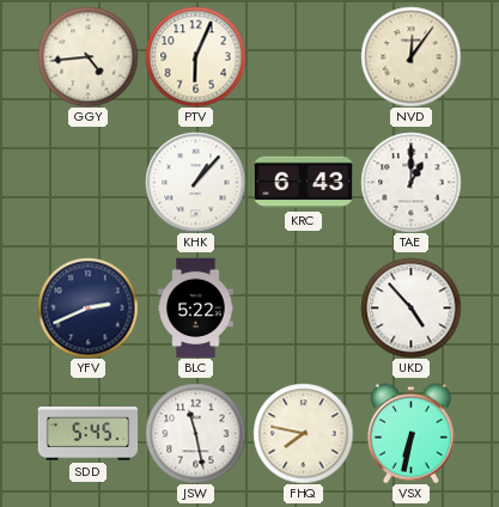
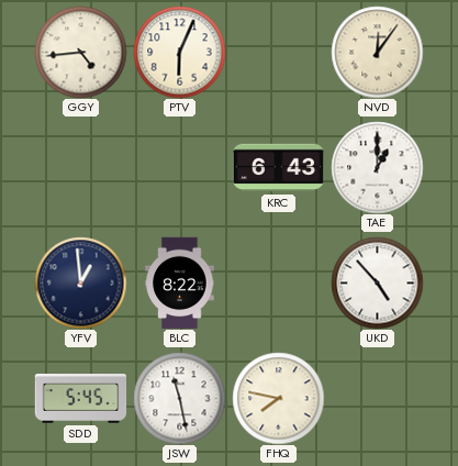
KHK: 1:07 -> none (195, 182)
YFV: 2:41 -> 12:59 (80, 282)
BLC: 5:22 -> 8:22 (180, 282)
VSX: 6:32 -> none (410, 433)
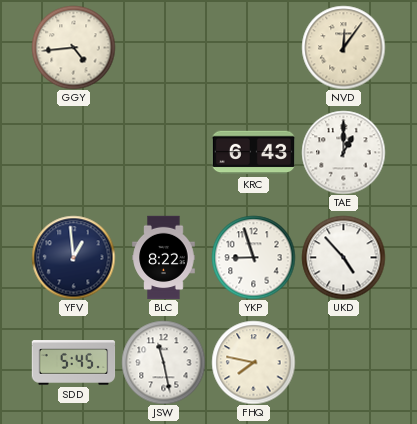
PTV: 6:04 -> none (179, 52)
YKP: none -> 8:57 (253, 257)
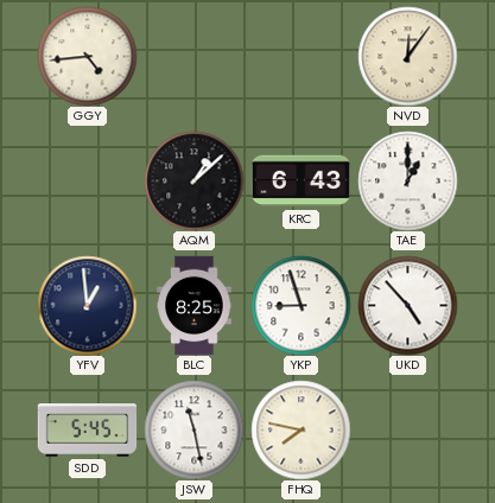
AQM: none -> 1:08 (193, 180)
BLC: 8:22 -> 8:25 (195, 305)
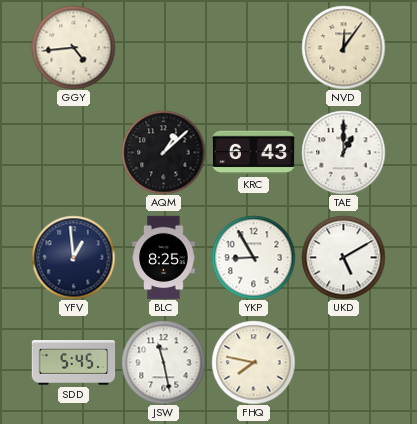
YKP: 8:57 -> 8:55 (253, 257)
UKD: 4:53 -> 5:10 (343, 257)
